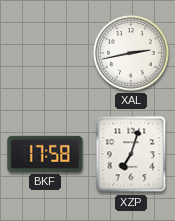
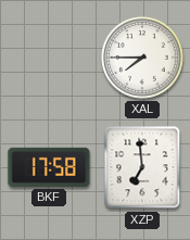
XAL: 2:43 -> 7:45 (142, 58)
XZP: 7:03 -> 6:59 (142, 167)
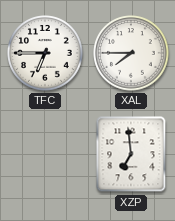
TFC: none -> 6:45 (45, 53)
BKF: 17:58 -> none (49, 167)
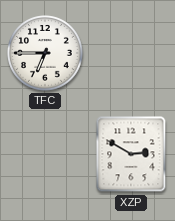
XAL: 7:45 -> none (131, 53)
XZP: 6:59 -> 2:50 (131, 154)
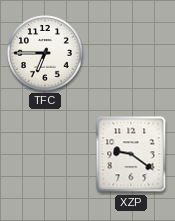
XZP: 2:50 -> 9:21 (131, 154)
